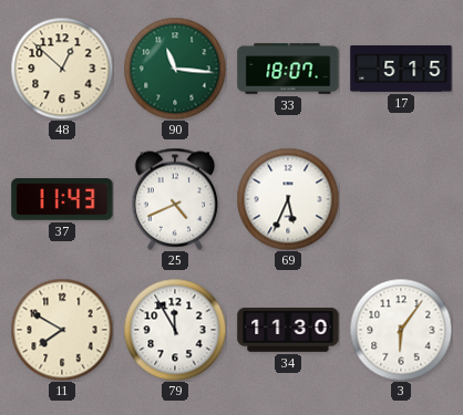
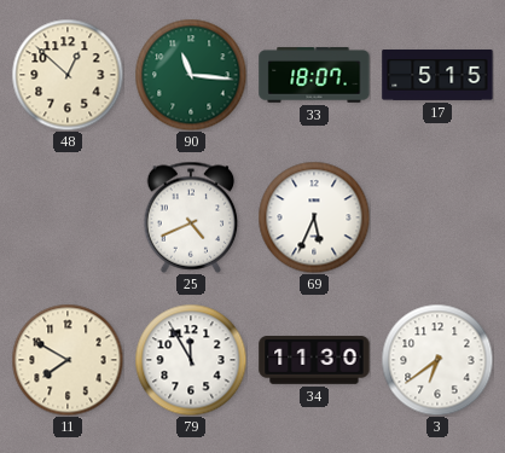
37: 11:43 -> none (62, 199)
3: 6:06 -> 6:39 (437, 360)
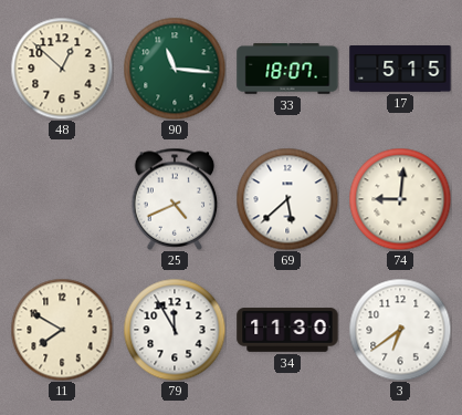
69: 5:34 -> 5:38 (287, 199)
74: none -> 9:01 (400, 199)
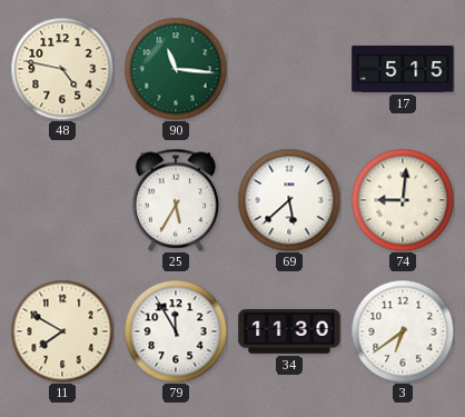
48: 12:52 -> 4:47 (62, 69)
33: 18:07 -> none (287, 69)
25: 4:41 -> 5:35 (176, 200)
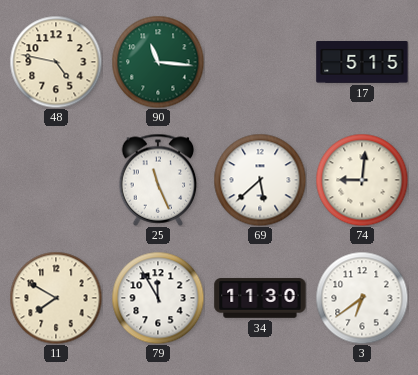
25: 5:35 -> 11:26 (158, 180)
